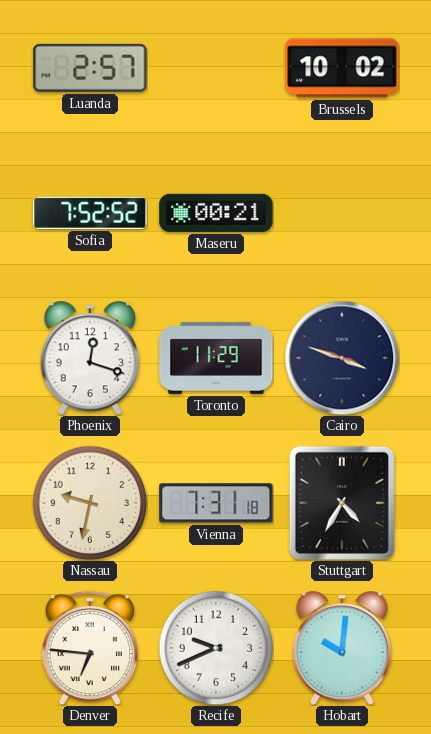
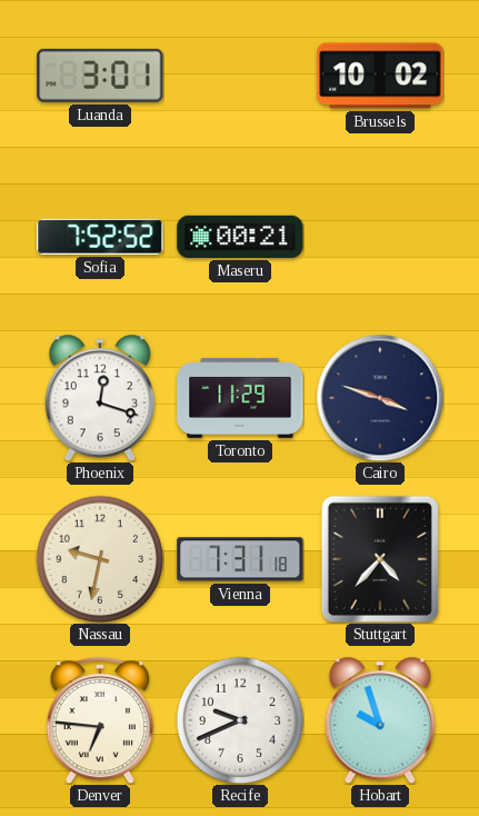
Luanda: 2:57 -> 3:01 (100, 76)
Stuttgart: 4:35 -> 4:37 (380, 559)
Hobart: 10:01 -> 9:57 (379, 720)
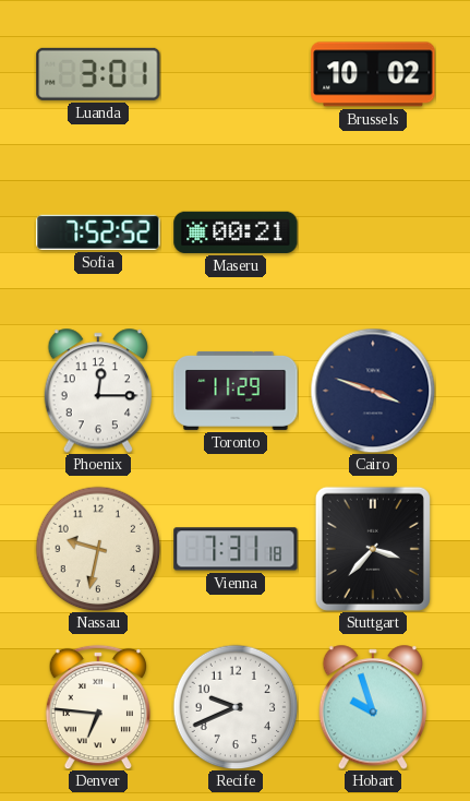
Phoenix: 12:18 -> 12:15 (97, 391)
Stuttgart: 4:37 -> 3:37 (373, 549)
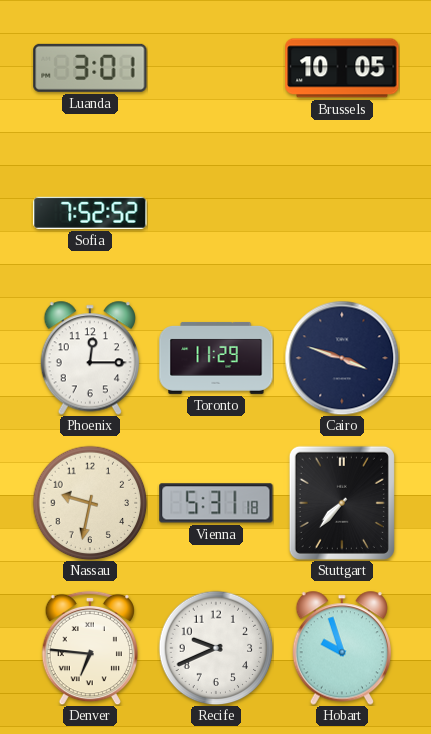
Brussels: 10:02 -> 10:05 (342, 68)
Maseru: 00:21 -> none (236, 232)
Vienna: 7:31 -> 5:31 (216, 503)
Stuttgart: 3:37 -> 7:37 (342, 503)
